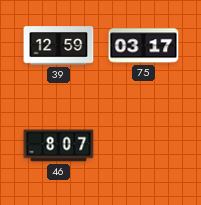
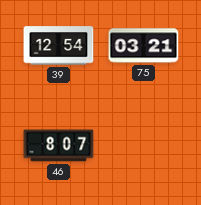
39: 12:59 -> 12:54 (59, 46)
75: 03:17 -> 03:21 (144, 46)
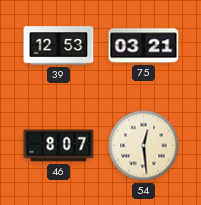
39: 12:54 -> 12:53 (59, 46)
54: none -> 12:29 (144, 146)
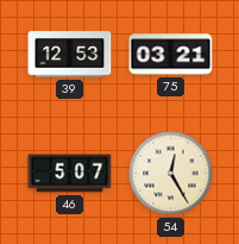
46: 8:07 -> 5:07 (70, 174)
54: 12:29 -> 12:25 (171, 174)
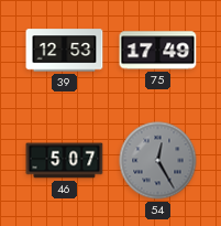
75: 03:21 -> 17:49 (158, 51)
54 dial: cream -> grey (158, 161)
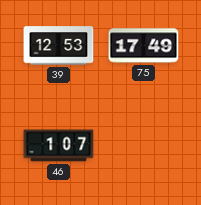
46: 5:07 -> 1:07 (59, 146)
54: 12:25 -> none (158, 161)
